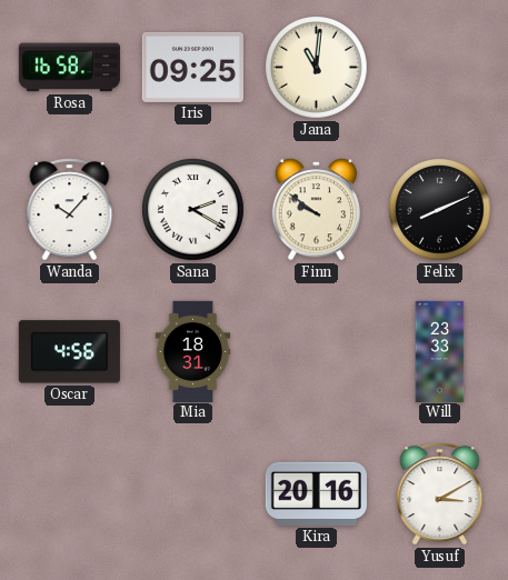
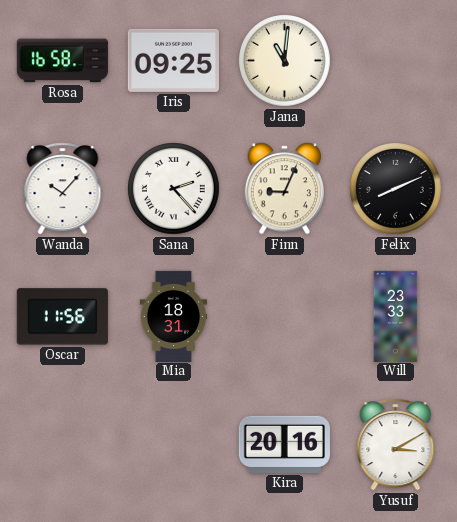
Sana: 2:20 -> 2:23 (174, 189)
Finn: 9:51 -> 9:04 (284, 189)
Oscar: 4:56 -> 11:56 (62, 317)
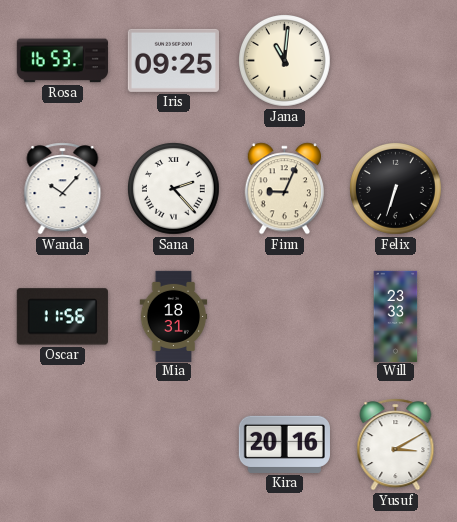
Rosa: 16:58 -> 16:53 (62, 61)
Felix: 8:11 -> 6:33 (396, 189)
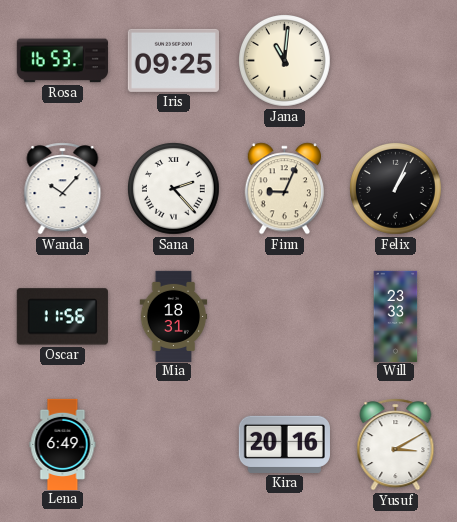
Felix: 6:33 -> 1:04 (396, 189)
Lena: none -> 6:49 (63, 444)
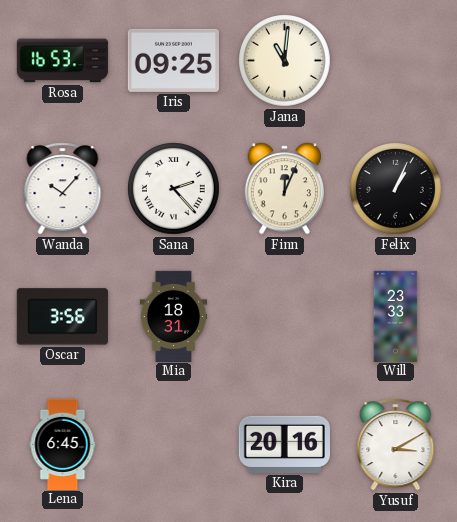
Finn: 9:04 -> 12:04 (284, 189)
Oscar: 11:56 -> 3:56 (62, 317)
Lena: 6:49 -> 6:45 (63, 444)
